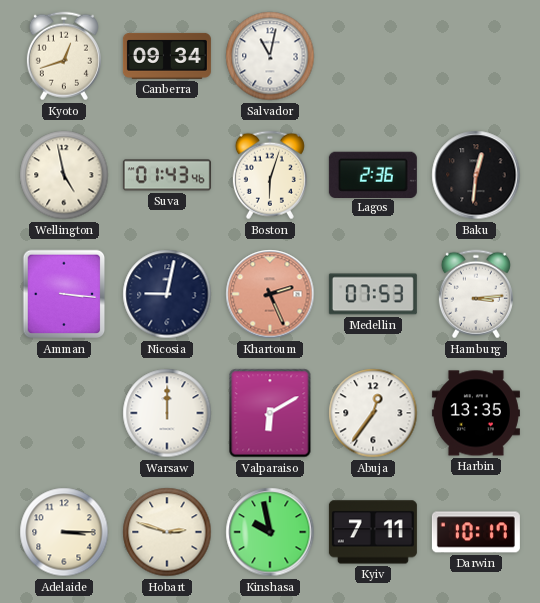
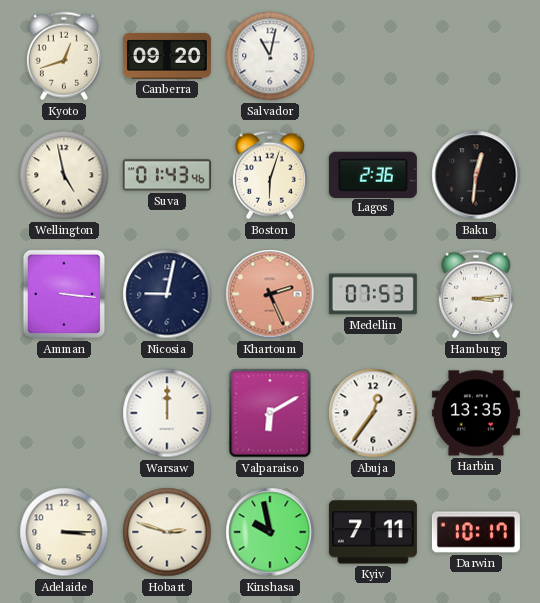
Canberra: 09:34 -> 09:20 (167, 56)
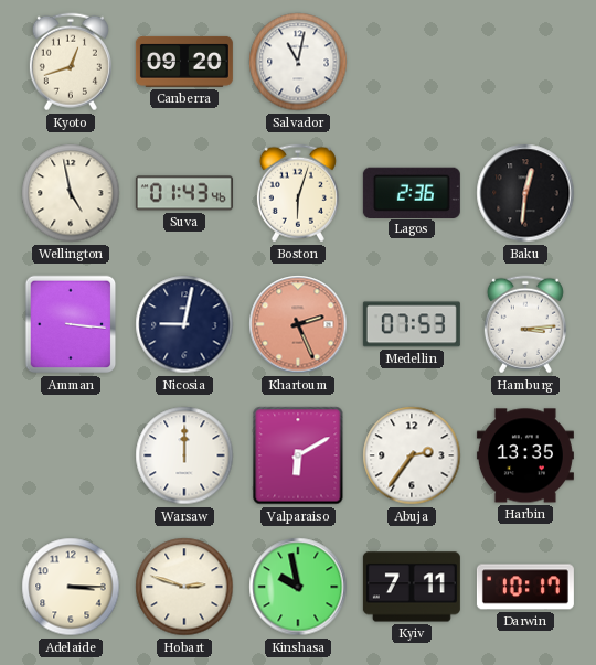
Abuja: 12:36 -> 2:36 (412, 455)
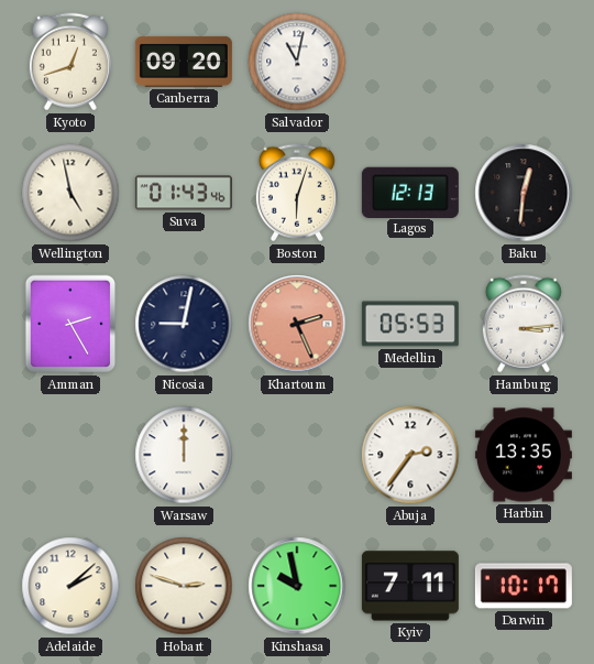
Lagos: 2:36 -> 12:13 (410, 192)
Amman: 3:16 -> 2:25 (70, 324)
Medellin: 07:53 -> 05:53 (410, 324)
Valparaiso: 6:10 -> none (298, 455)
Adelaide: 3:15 -> 2:08 (70, 586)
